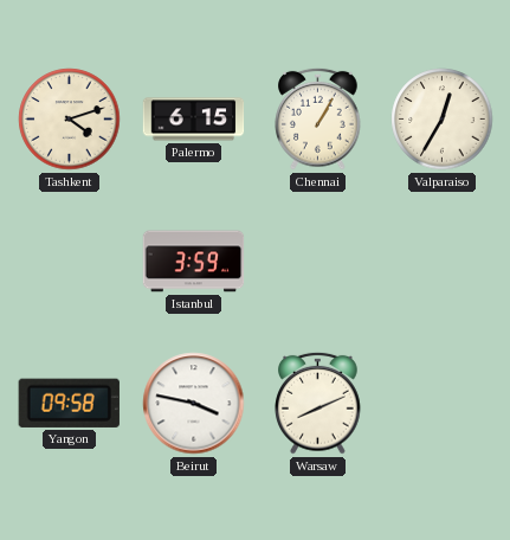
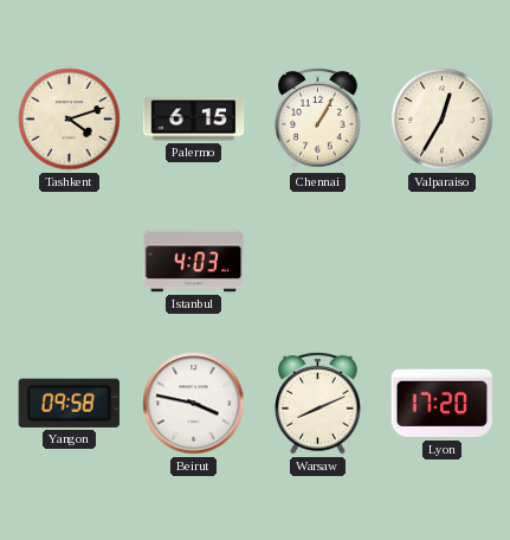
Istanbul: 3:59 -> 4:03 (194, 262)
Lyon: none -> 17:20 (441, 404)
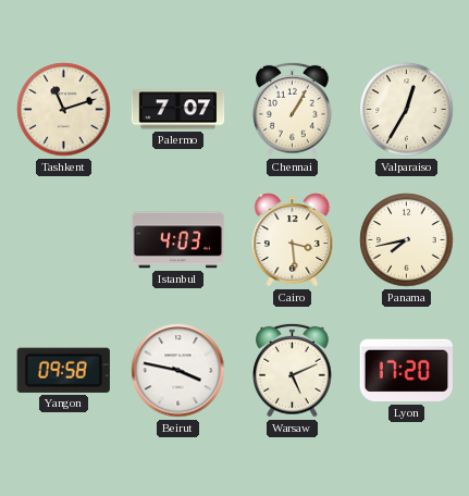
Tashkent: 4:12 -> 11:12 (64, 110)
Palermo: 6:15 -> 7:07 (178, 110)
Cairo: none -> 3:29 (293, 240)
Panama: none -> 7:43 (407, 240)
Warsaw: 8:11 -> 5:11 (293, 370)
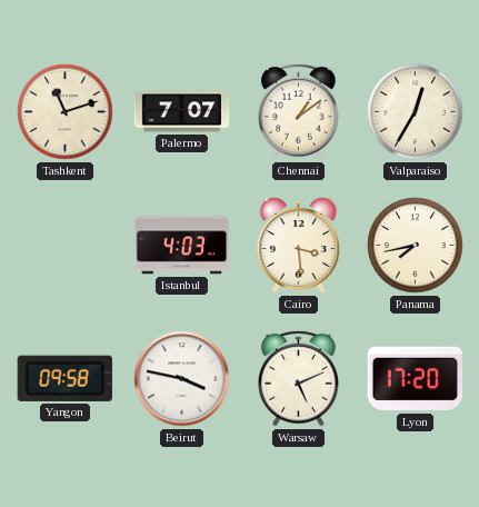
Chennai: 1:05 -> 1:09 (299, 111)
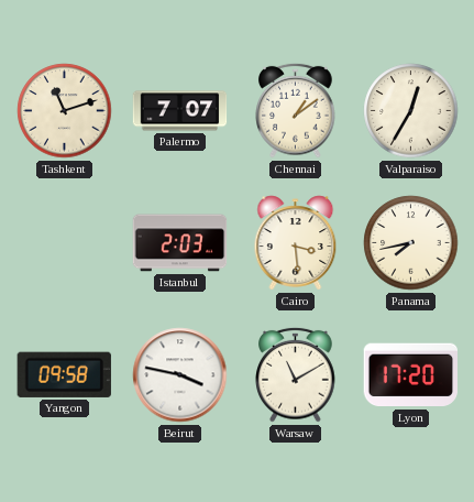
Istanbul: 4:03 -> 2:03 (180, 243)
Warsaw: 5:11 -> 11:10 (296, 374)
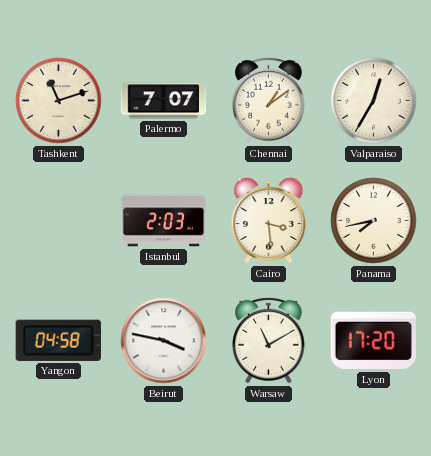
Yangon: 09:58 -> 04:58 (58, 340)
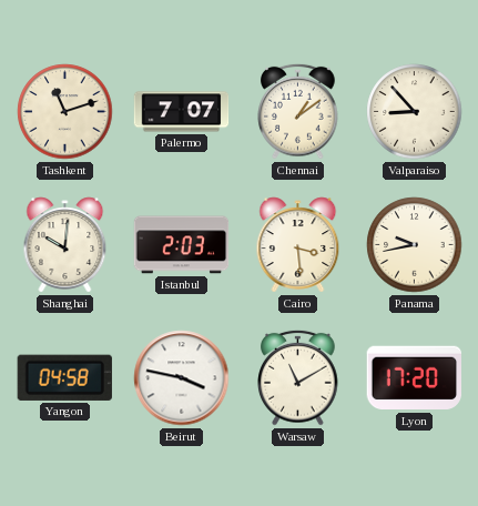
Valparaiso: 12:35 -> 8:53 (415, 112)
Shanghai: none -> 10:01 (65, 245)
Panama: 7:43 -> 9:43 (415, 245)
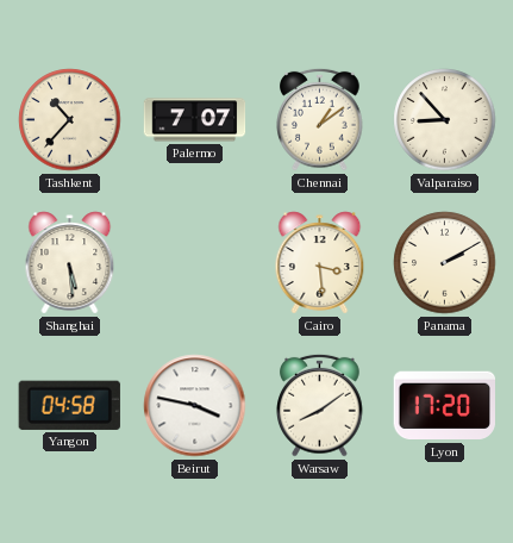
Tashkent: 11:12 -> 10:37 (70, 120)
Shanghai: 10:01 -> 5:29 (70, 263)
Istanbul: 2:03 -> none (182, 245)
Panama: 9:43 -> 2:10 (445, 263)
Warsaw: 11:10 -> 8:09 (320, 405)
